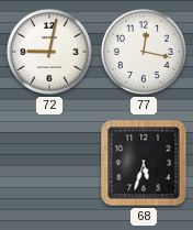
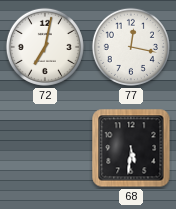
72: 9:02 -> 7:02 (45, 47)
68: 5:33 -> 5:31 (131, 148)
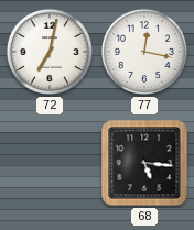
68: 5:31 -> 5:16 (144, 163)
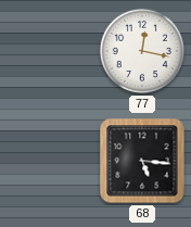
72: 7:02 -> none (50, 52)
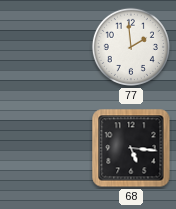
77: 12:17 -> 1:59 (131, 47)
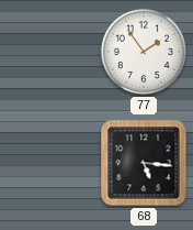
77: 1:59 -> 1:54 (144, 52)
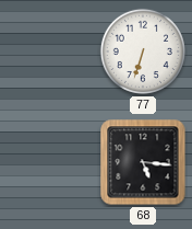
77: 1:54 -> 6:33 (143, 51)
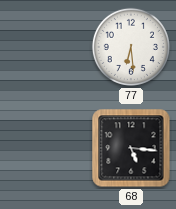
77: 6:33 -> 6:29 (131, 47)
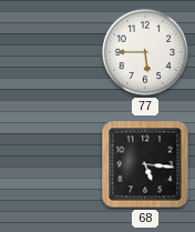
77: 6:29 -> 5:45 (145, 52)
